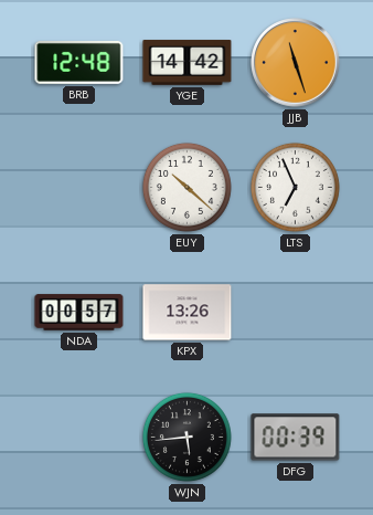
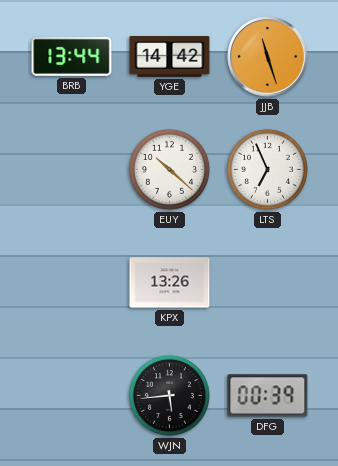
BRB: 12:48 -> 13:44 (72, 56)
NDA: 00:57 -> none (79, 313)
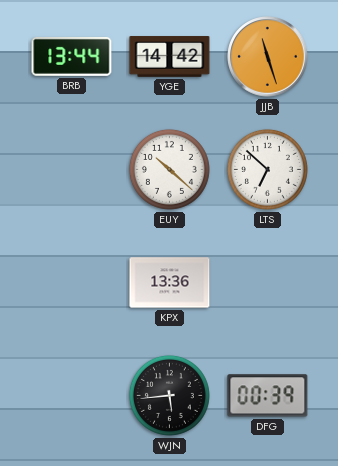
LTS: 6:56 -> 6:52 (267, 169)
KPX: 13:26 -> 13:36 (170, 283)
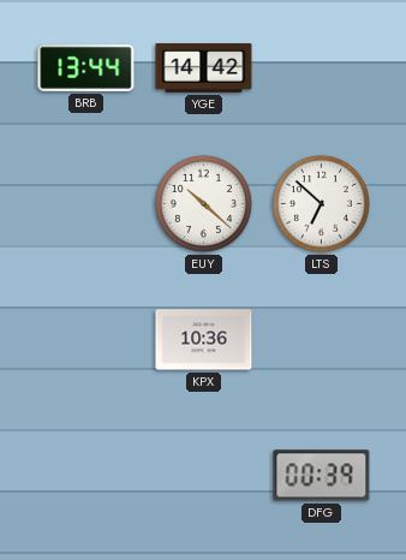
JJB: 11:27 -> none (268, 57)
KPX: 13:36 -> 10:36 (204, 340)
WJN: 5:44 -> none (169, 395)
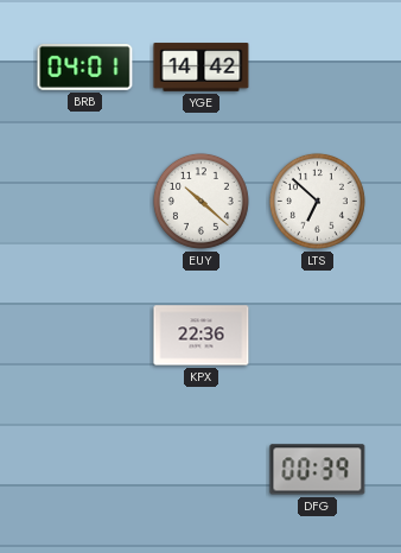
BRB: 13:44 -> 04:01 (85, 66)
KPX: 10:36 -> 22:36 (202, 336)
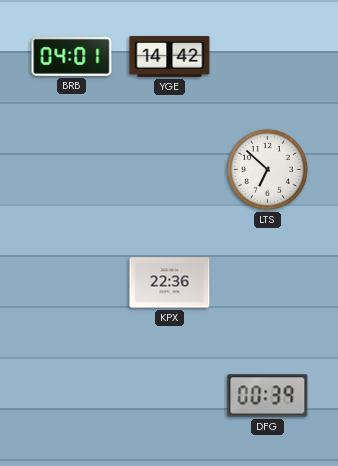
EUY: 10:22 -> none (200, 201)
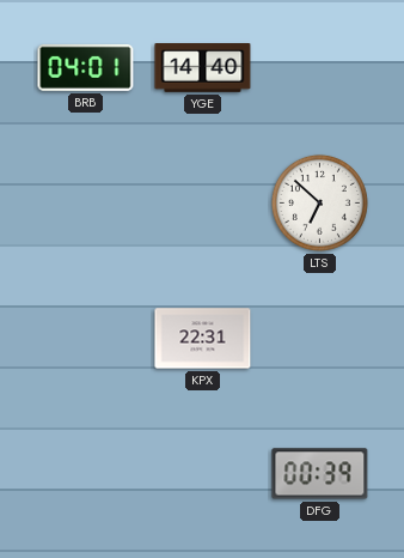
YGE: 14:42 -> 14:40 (203, 68)
KPX: 22:36 -> 22:31 (203, 339)
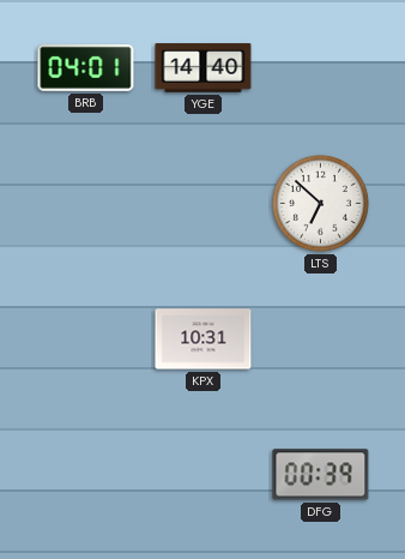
KPX: 22:31 -> 10:31 (204, 339)
